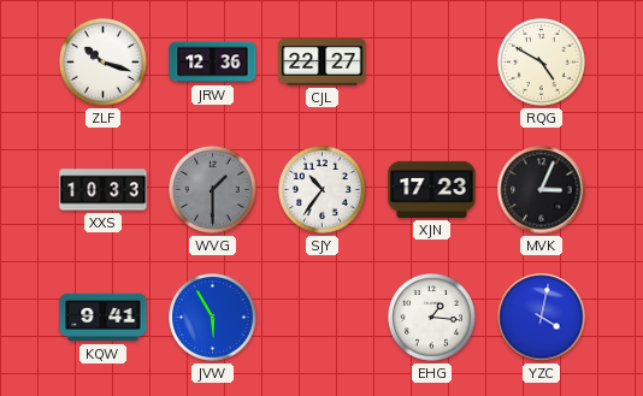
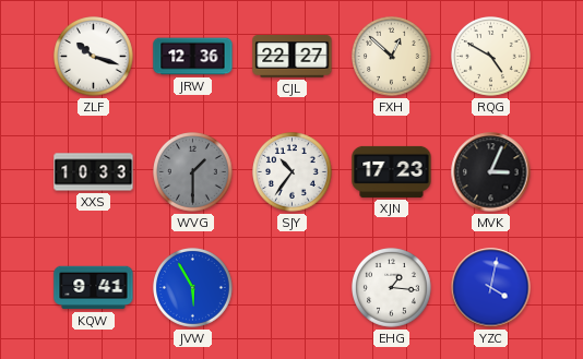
FXH: none -> 12:52 (392, 57)
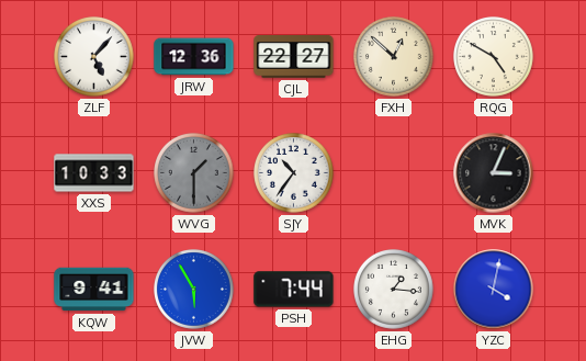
ZLF: 10:18 -> 5:07 (94, 57)
XJN: 17:23 -> none (392, 171)
PSH: none -> 7:44 (294, 290)
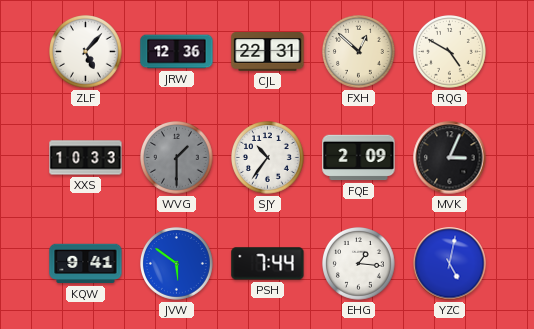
CJL: 22:27 -> 22:31 (268, 52)
FQE: none -> 2:09 (359, 158)
JVW: 5:55 -> 5:51 (177, 264)
YZC: 4:02 -> 5:02 (450, 264)
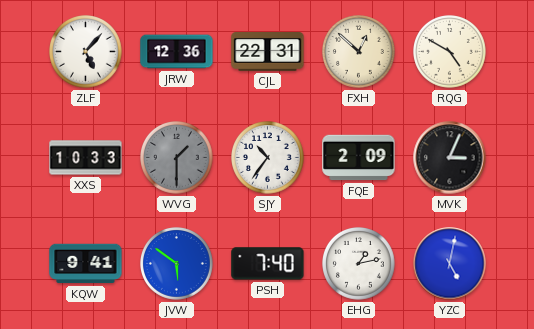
PSH: 7:44 -> 7:40 (268, 264)
EHG: 1:16 -> 1:13 (359, 264)
